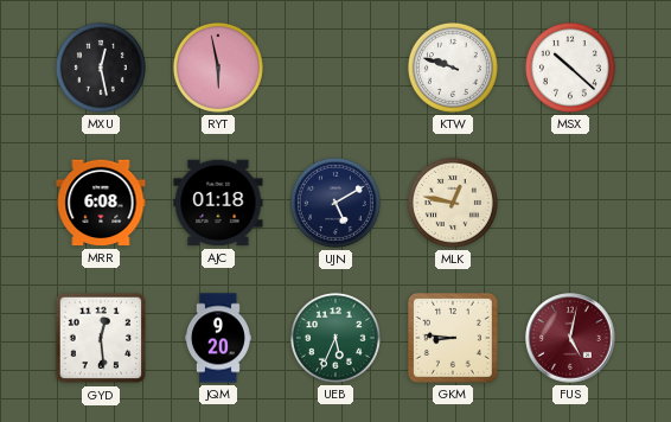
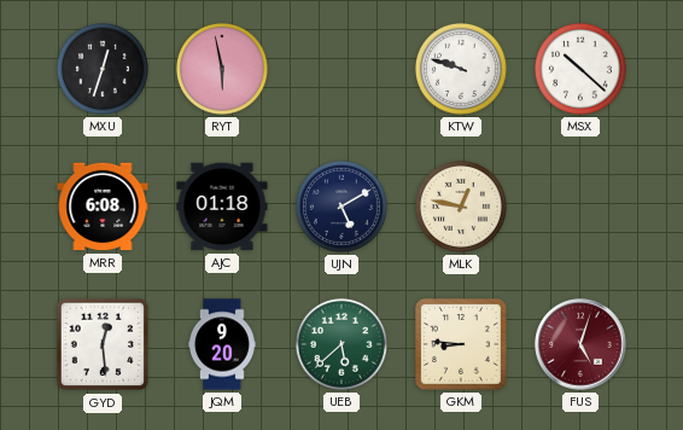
MXU: 12:28 -> 12:33 (103, 69)
UEB: 5:34 -> 5:38 (341, 344)
FUS: 5:02 -> 5:03 (580, 344)
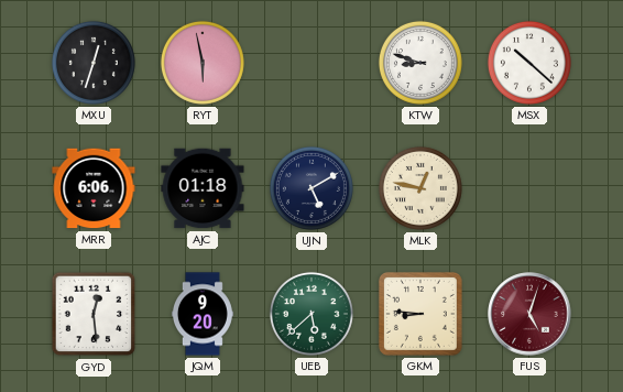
KTW: 9:48 -> 8:48 (420, 63)
MRR: 6:08 -> 6:06 (94, 188)
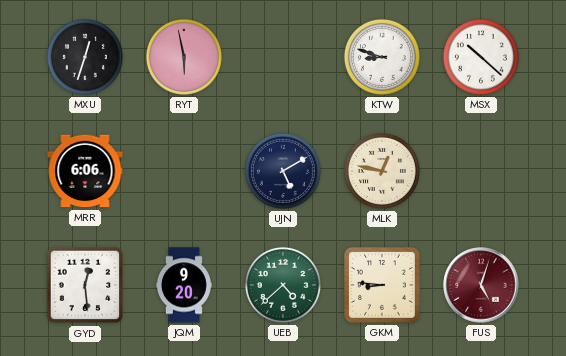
AJC: 01:18 -> none (203, 188)
UEB: 5:38 -> 4:38 (283, 285)
